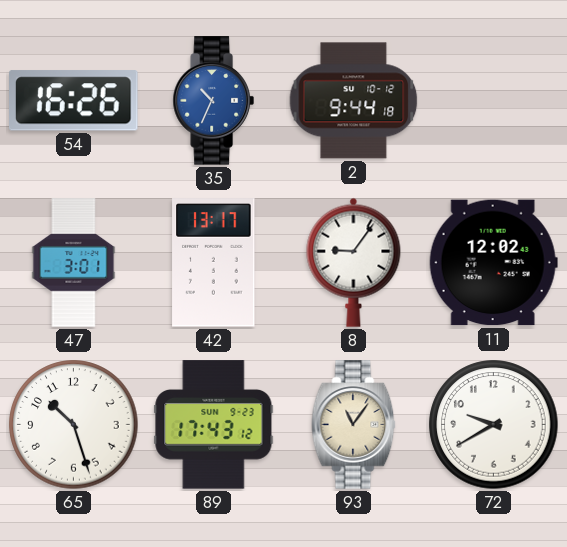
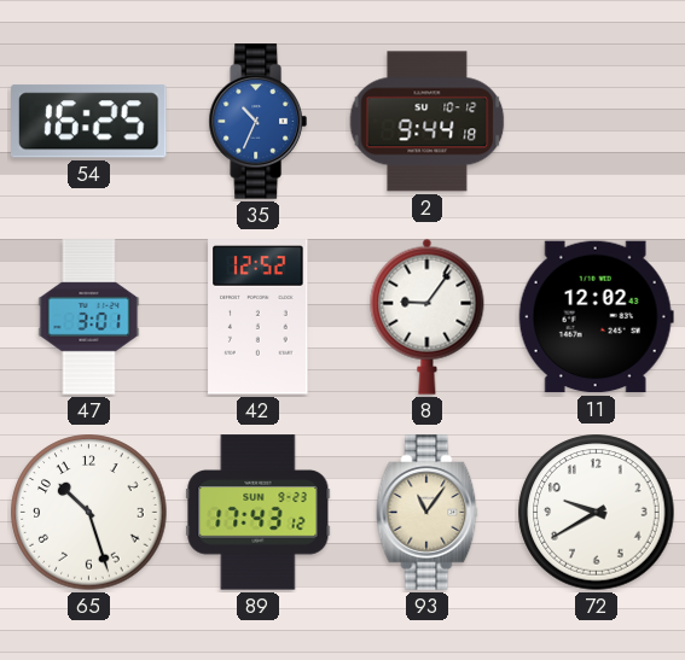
54: 16:26 -> 16:25 (89, 122)
42: 13:17 -> 12:52 (259, 317)
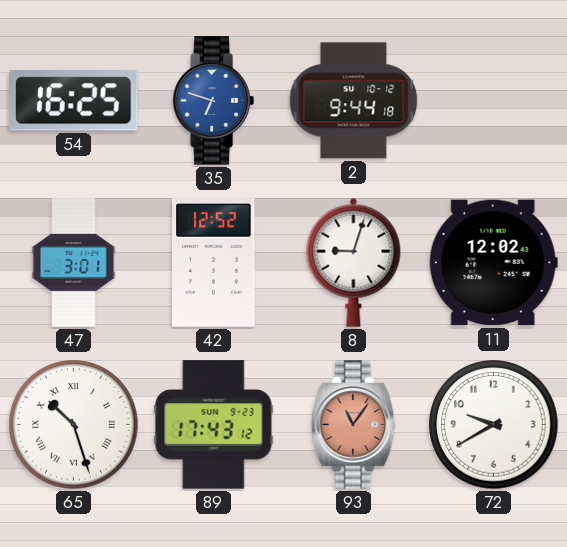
35: 10:34 -> 6:48 (213, 101)
8: 9:06 -> 9:03 (354, 262)
65 numerals: Arabic -> Roman (74, 425)
93 dial: cream -> salmon (354, 425)
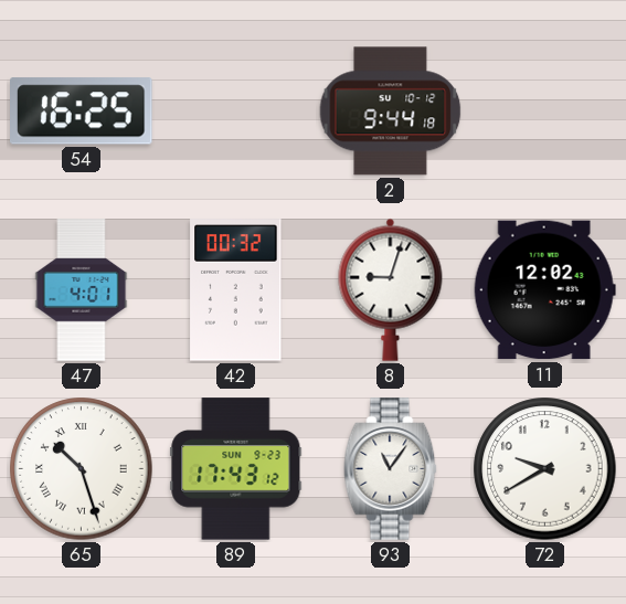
35: 6:48 -> none (213, 101)
47: 3:01 -> 4:01 (82, 290)
42: 12:52 -> 00:32 (236, 290)
93 dial: salmon -> white (391, 469)
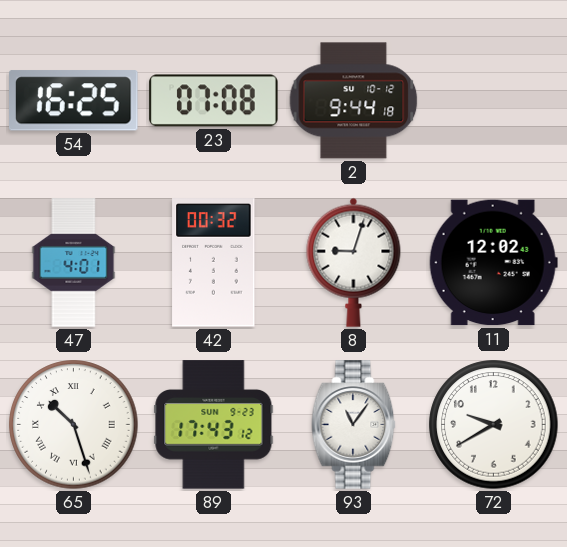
23: none -> 07:08 (214, 101)
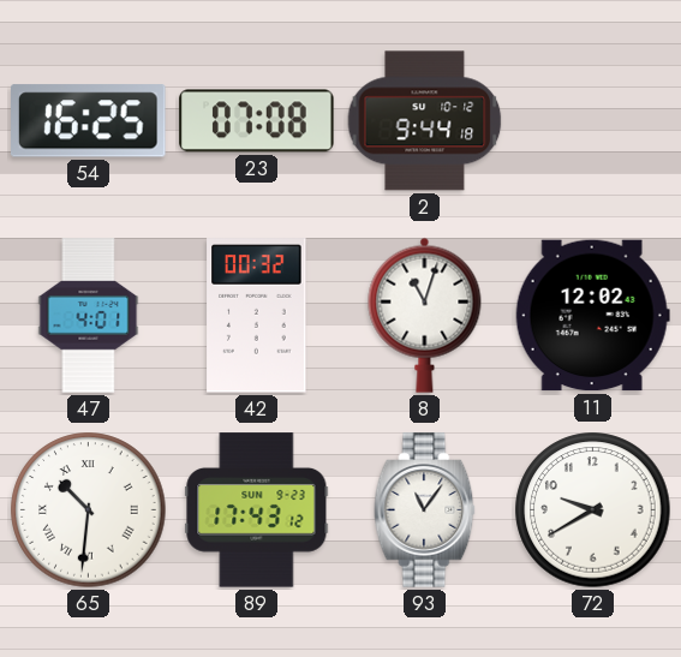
8: 9:03 -> 11:03 (425, 315)
65: 10:27 -> 10:31 (89, 510)
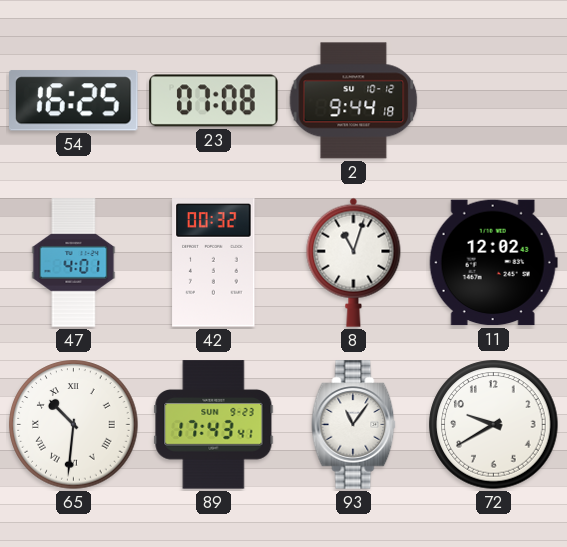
89: 17:43:12 -> 17:43:41 (214, 425)
